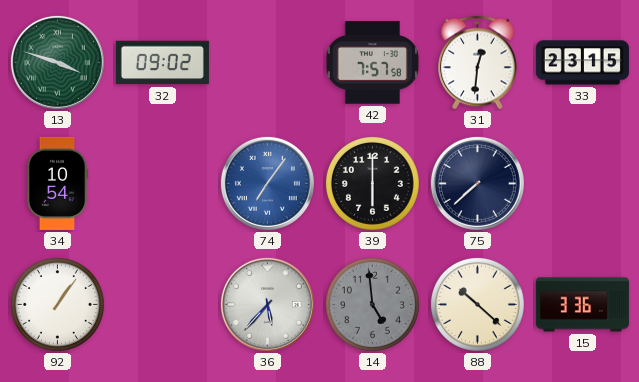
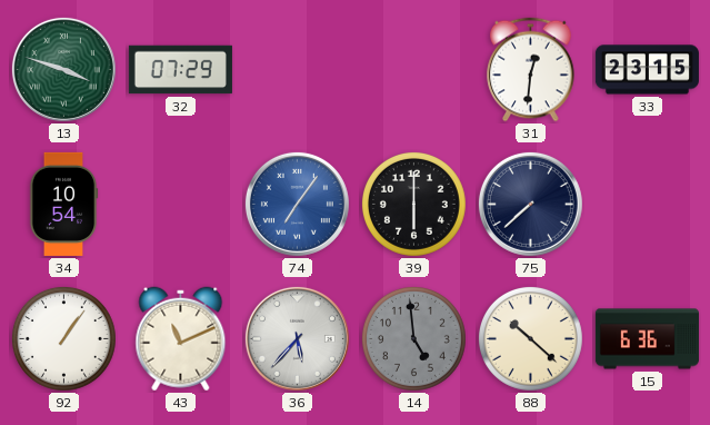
32: 09:02 -> 07:29 (180, 70)
42: 7:57 -> none (372, 63)
43: none -> 11:11 (181, 339)
15: 3:36 -> 6:36 (647, 339)
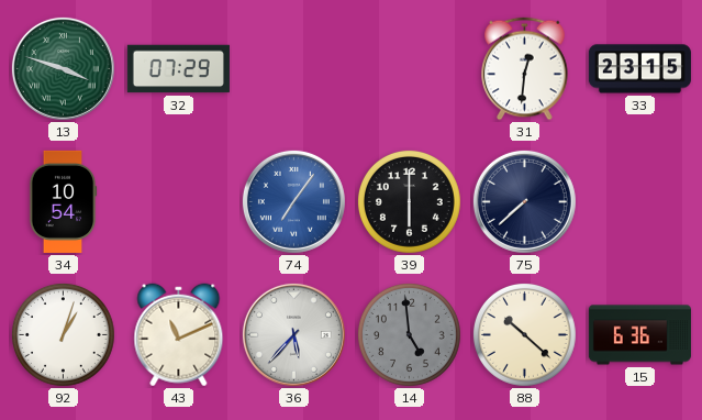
92: 1:06 -> 1:03 (63, 334)
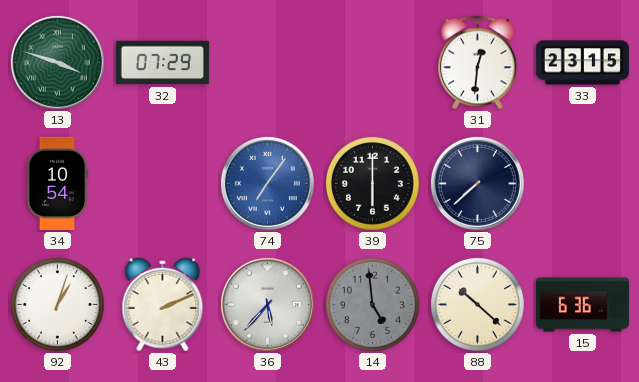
43: 11:11 -> 2:11 (163, 305)
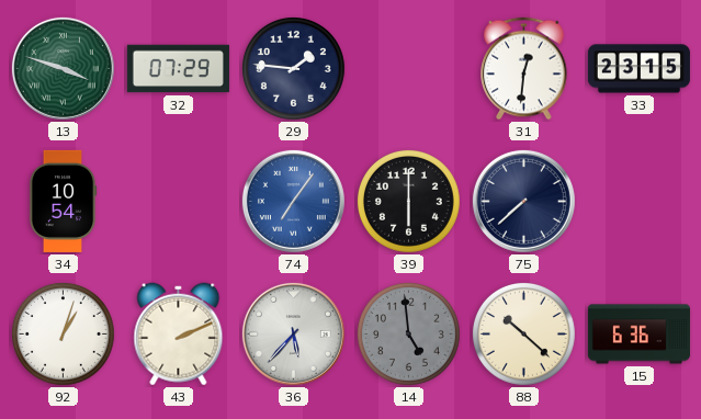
29: none -> 1:46 (293, 68)
